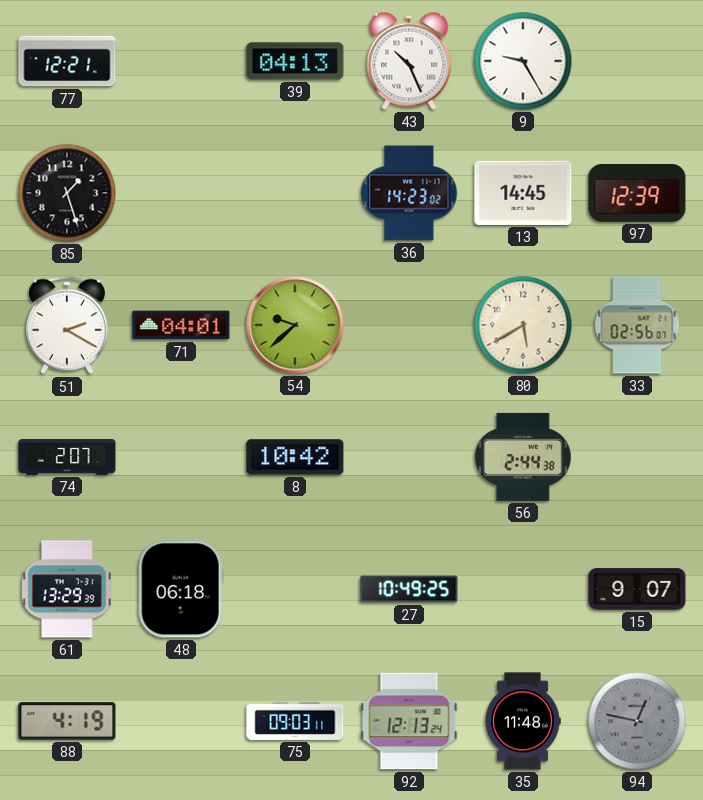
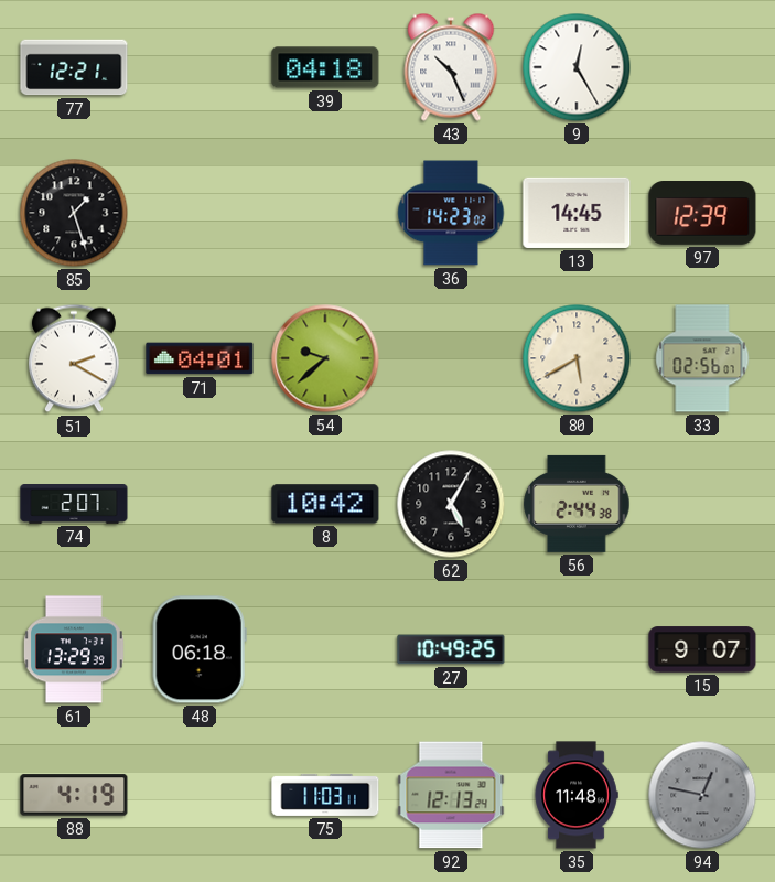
39: 04:13 -> 04:18 (325, 67)
9: 9:25 -> 12:25 (577, 67)
62: none -> 5:05 (451, 504)
75: 09:03 -> 11:03 (325, 795)
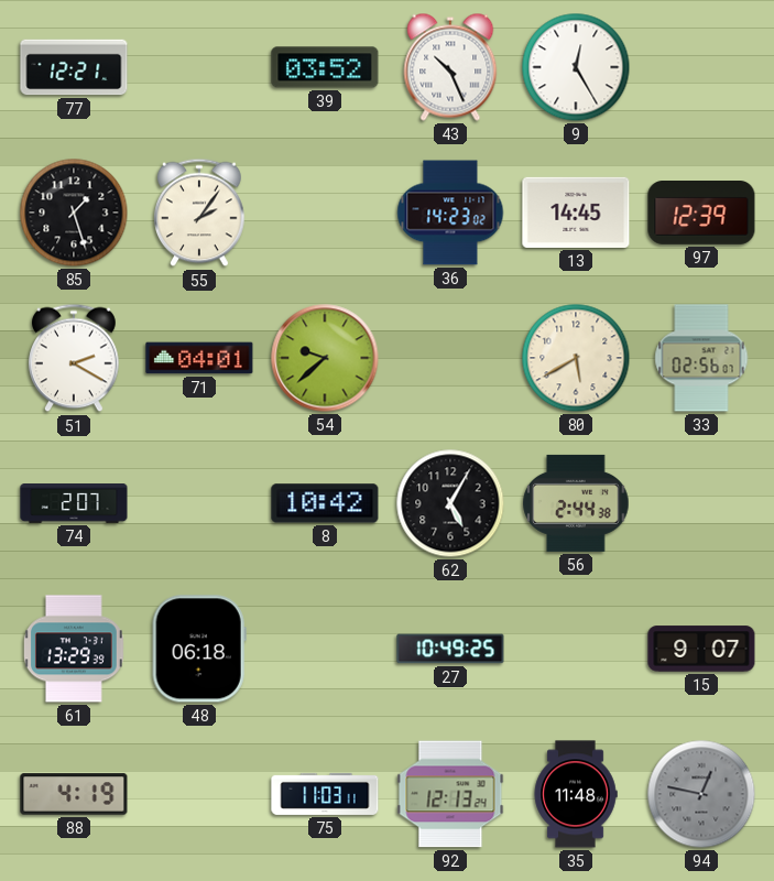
39: 04:18 -> 03:52 (325, 67)
55: none -> 2:06 (200, 213)
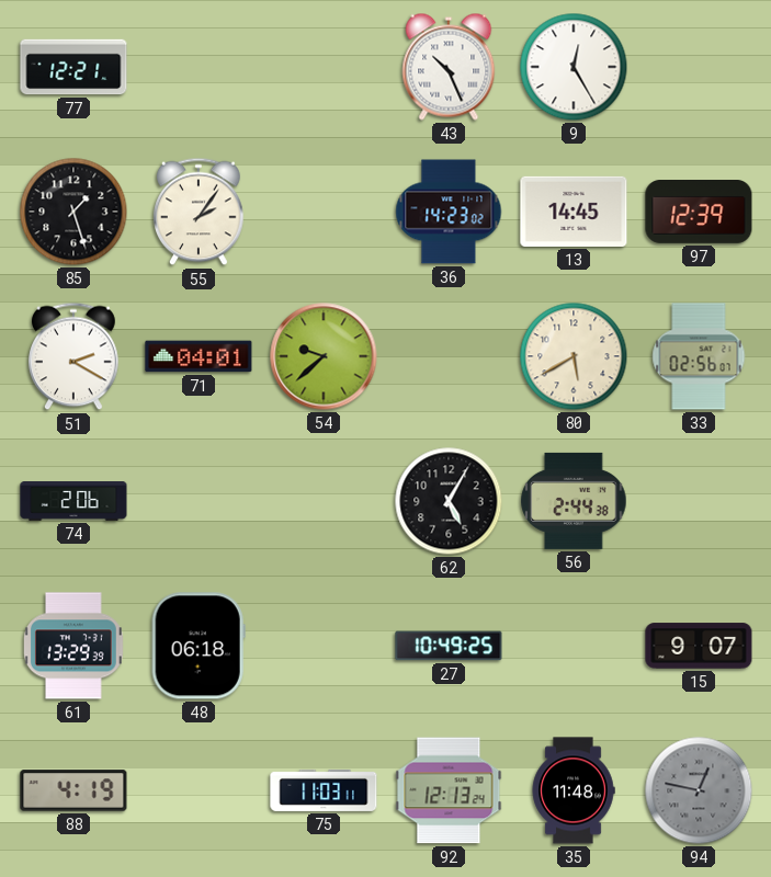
39: 03:52 -> none (325, 67)
74: 2:07 -> 2:06 (73, 502)
8: 10:42 -> none (325, 503)
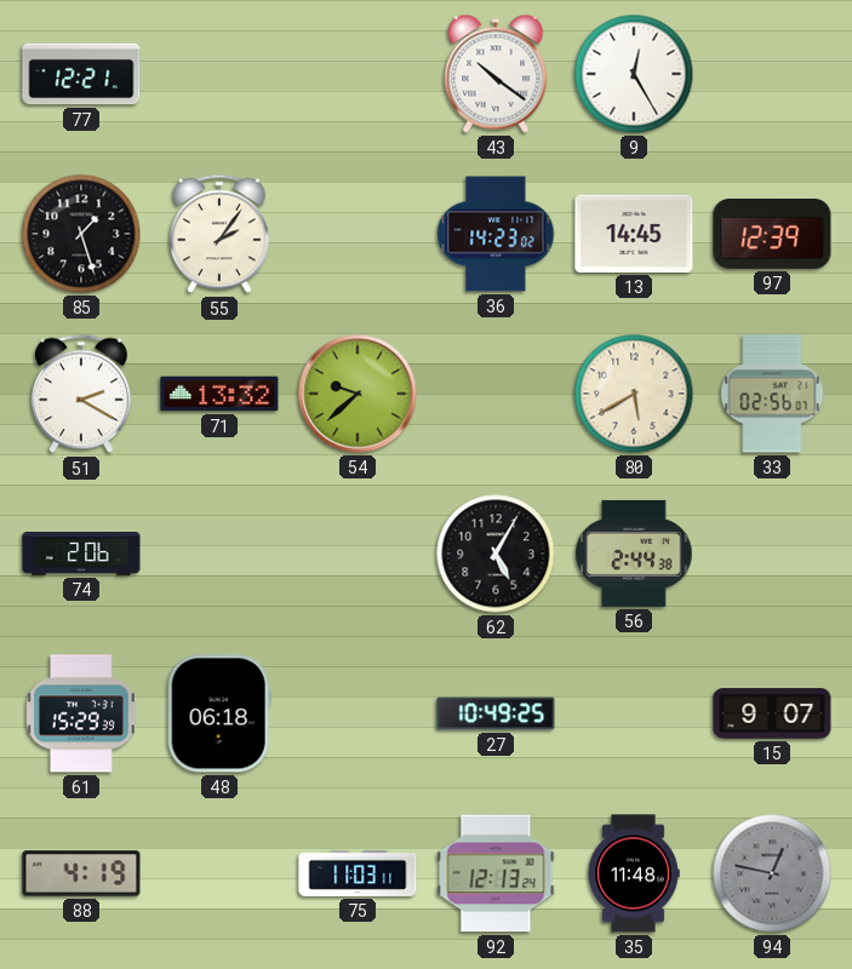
43: 10:26 -> 10:21 (496, 74)
71: 04:01 -> 13:32 (219, 394)
61: 13:29 -> 15:29 (81, 713)
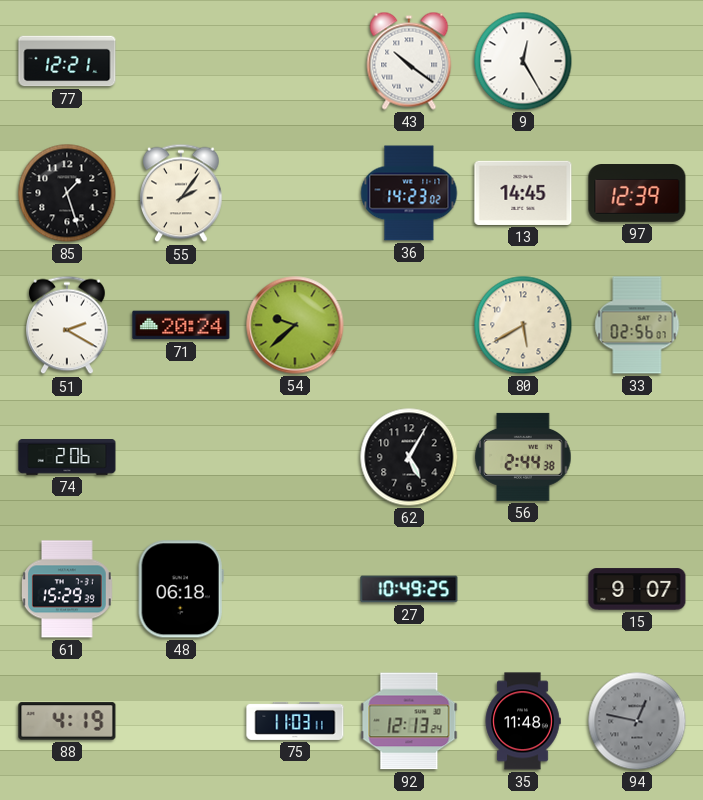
71: 13:32 -> 20:24 (181, 325)
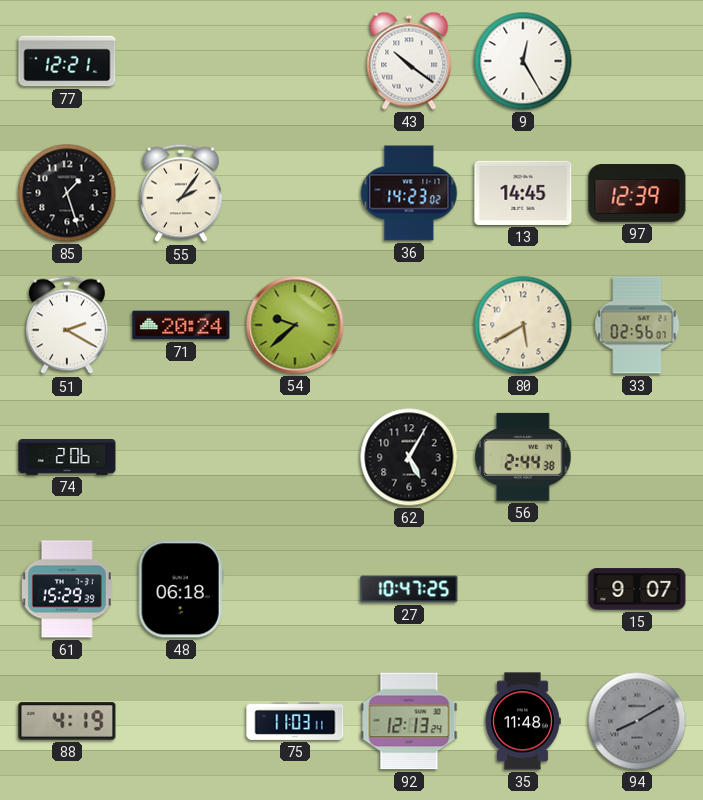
27: 10:49 -> 10:47 (409, 589)
94: 12:47 -> 8:10 (637, 721)
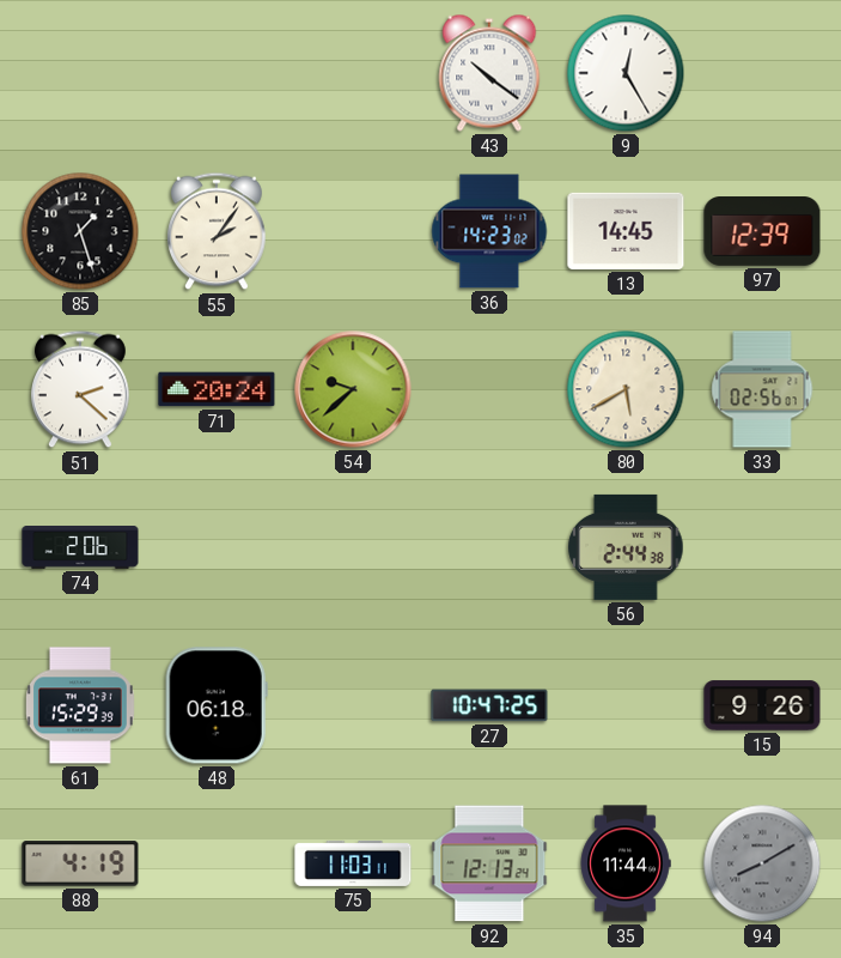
77: 12:21 -> none (67, 61)
51: 2:20 -> 2:22 (81, 389)
62: 5:05 -> none (409, 457)
15: 9:07 -> 9:26 (762, 705)
35: 11:48 -> 11:44 (626, 863)
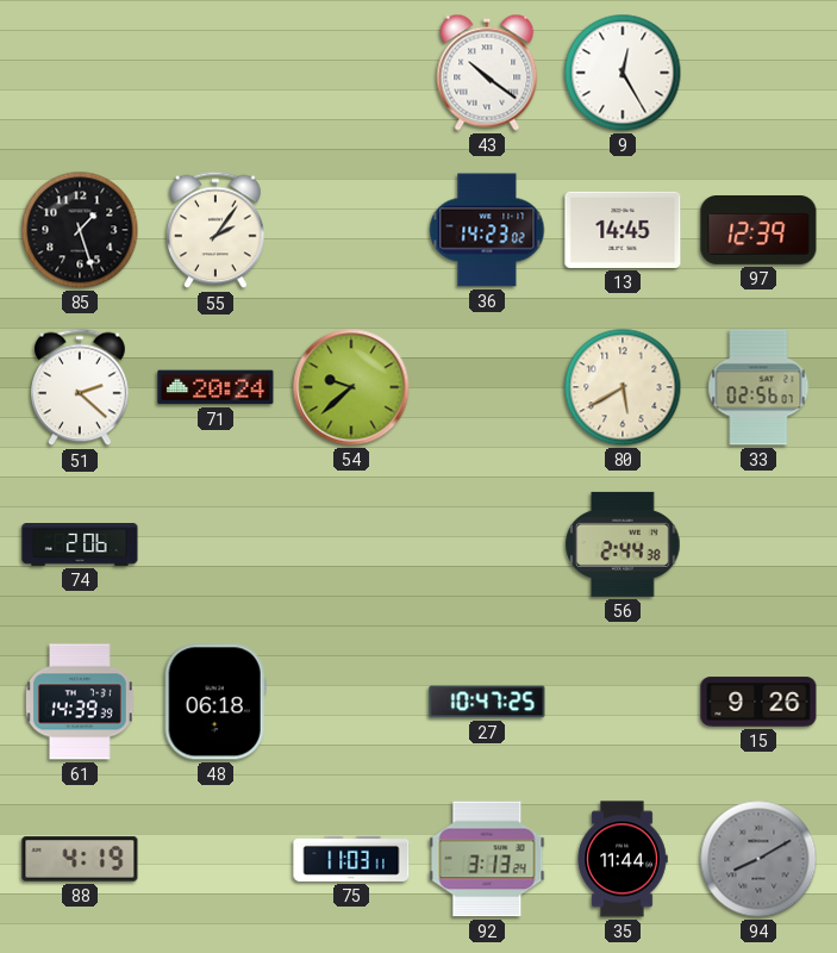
61: 15:29 -> 14:39 (80, 702)
92: 12:13 -> 3:13 (487, 859)
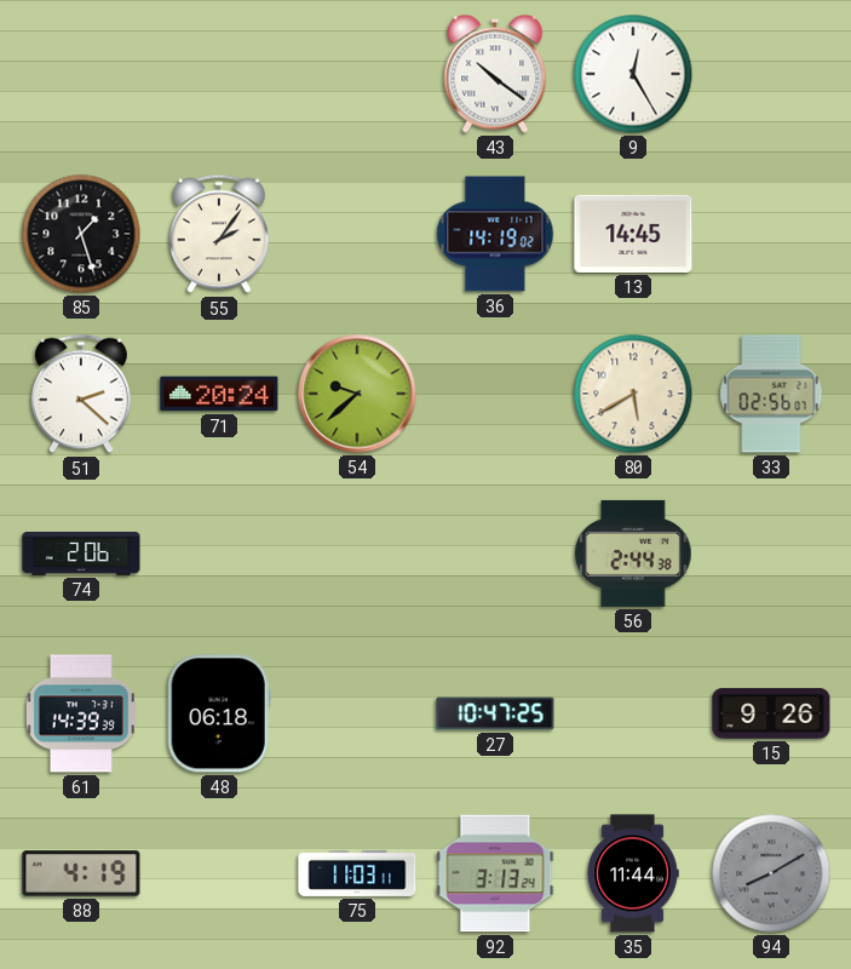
36: 14:23 -> 14:19 (495, 234)
97: 12:39 -> none (758, 231)
